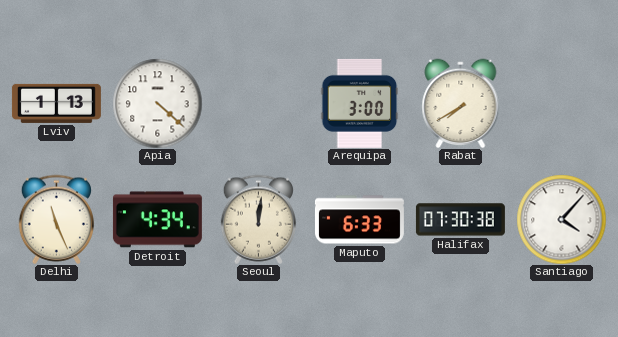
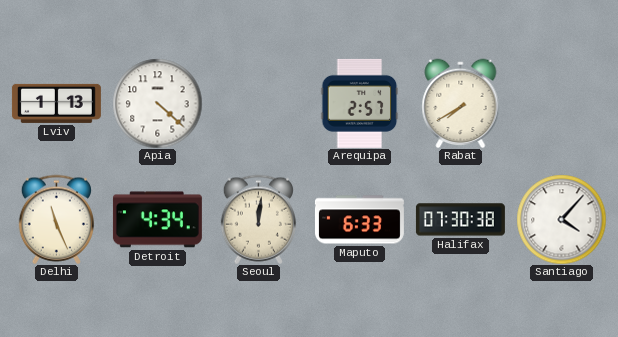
Arequipa: 3:00 -> 2:57 (360, 103)
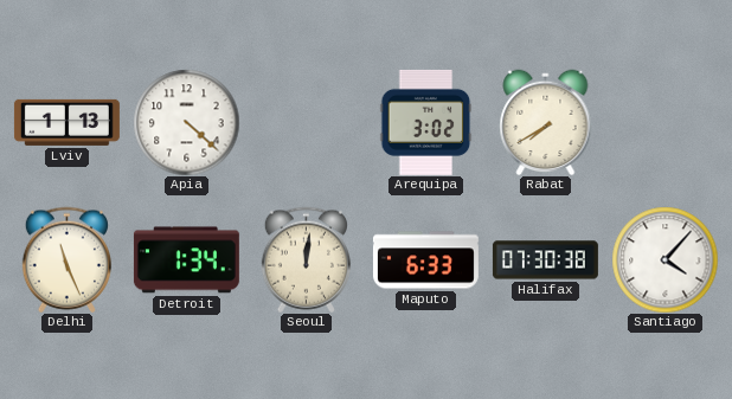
Arequipa: 2:57 -> 3:02 (426, 122)
Detroit: 4:34 -> 1:34 (186, 260)
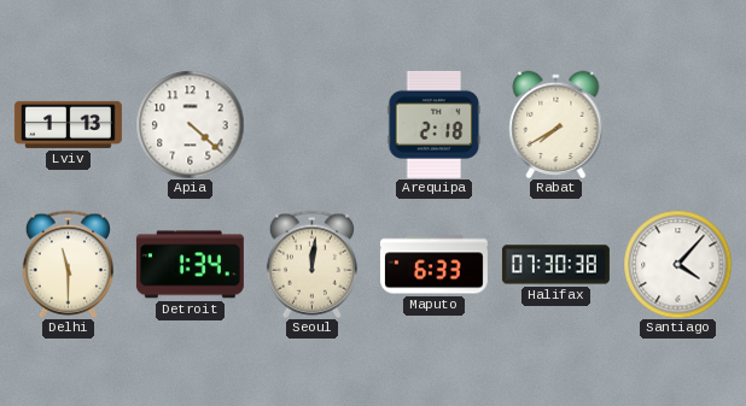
Arequipa: 3:02 -> 2:18 (435, 124)
Delhi: 11:26 -> 11:30 (68, 264)
